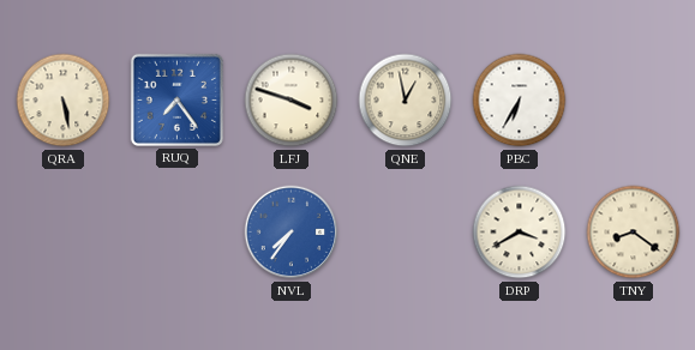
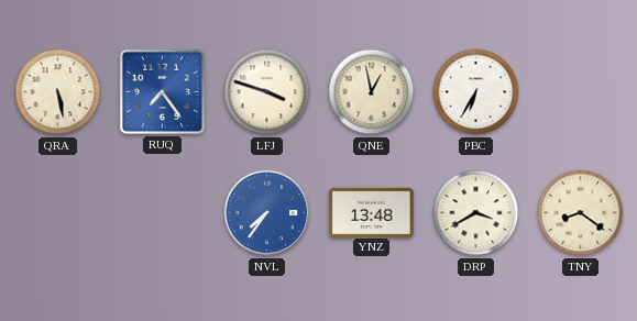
YNZ: none -> 13:48 (372, 212)
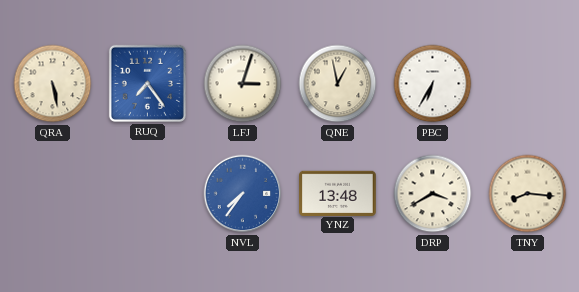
LFJ: 3:48 -> 3:03 (243, 84)
TNY: 8:21 -> 8:16 (528, 194)
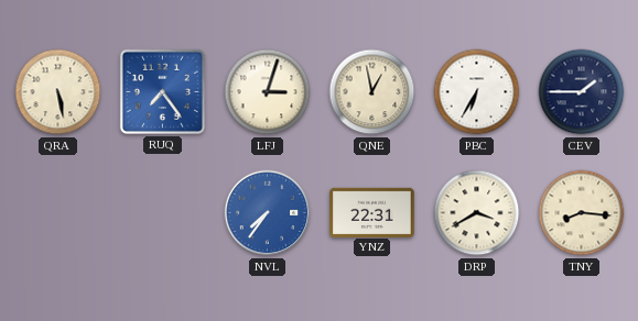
CEV: none -> 1:45 (582, 92)
YNZ: 13:48 -> 22:31 (372, 212)
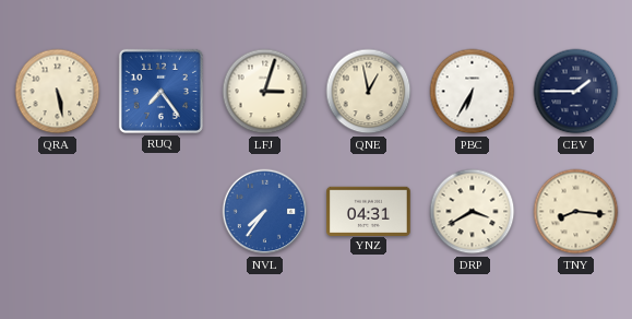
YNZ: 22:31 -> 04:31 (369, 211)
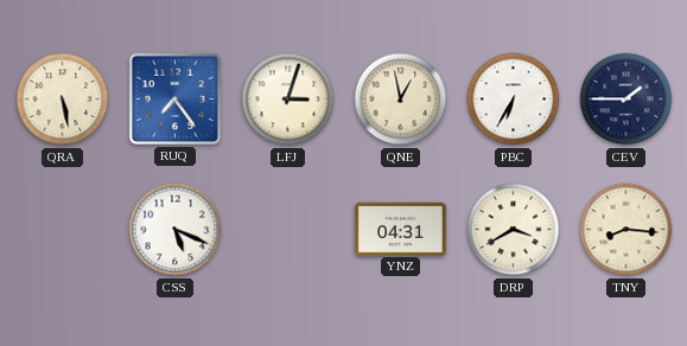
CSS: none -> 5:19 (176, 230)
NVL: 7:36 -> none (265, 212)
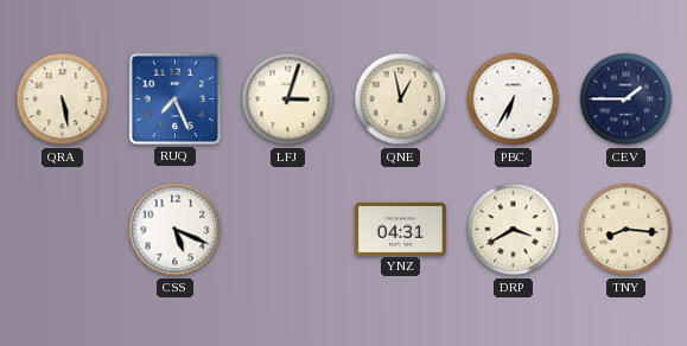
RUQ: 7:24 -> 7:26 (174, 98)
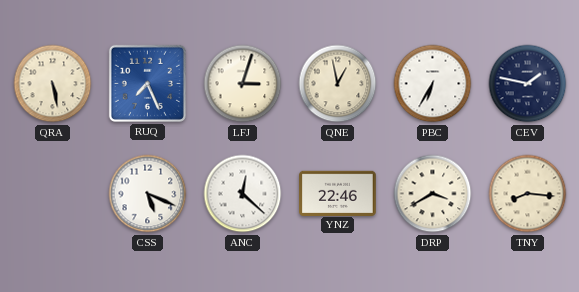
CEV: 1:45 -> 1:47 (528, 84)
ANC: none -> 12:22 (243, 194)
YNZ: 04:31 -> 22:46 (338, 193)
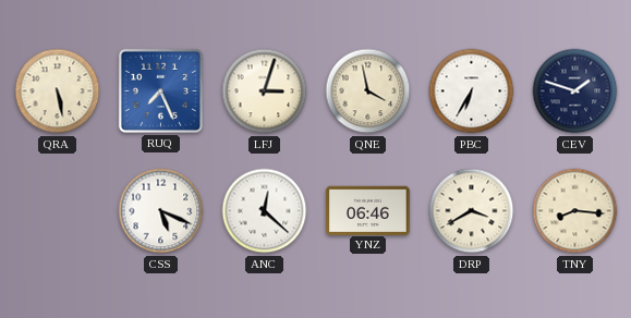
QNE: 12:58 -> 3:58 (368, 91)
CEV: 1:47 -> 1:48 (575, 91)
YNZ: 22:46 -> 06:46 (368, 210)
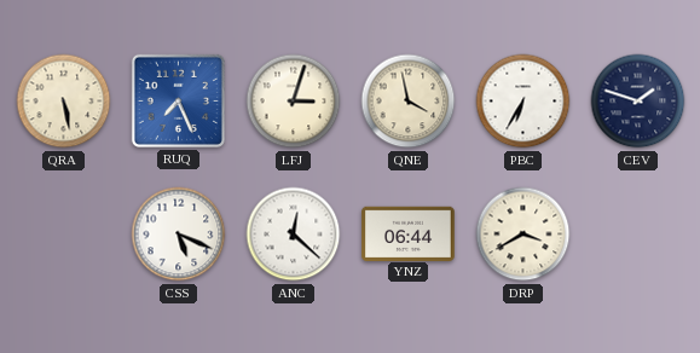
YNZ: 06:46 -> 06:44 (409, 233)
TNY: 8:16 -> none (575, 211)
